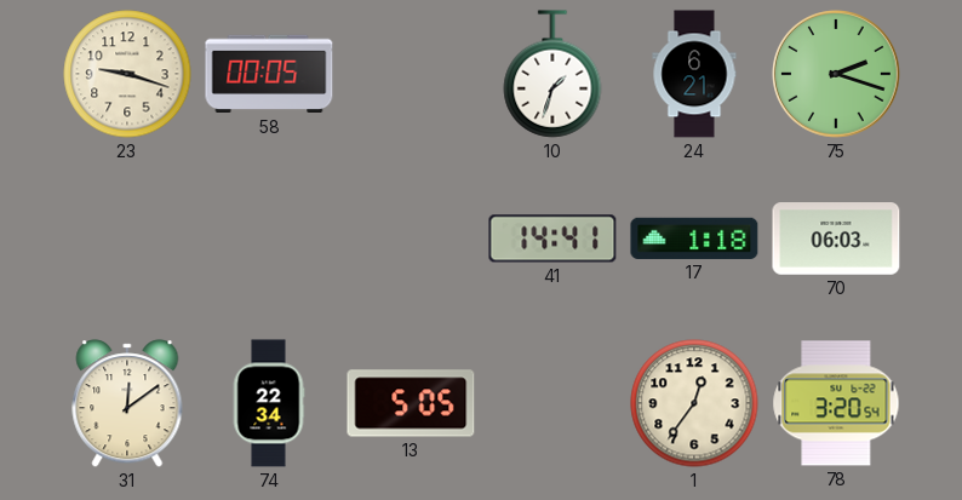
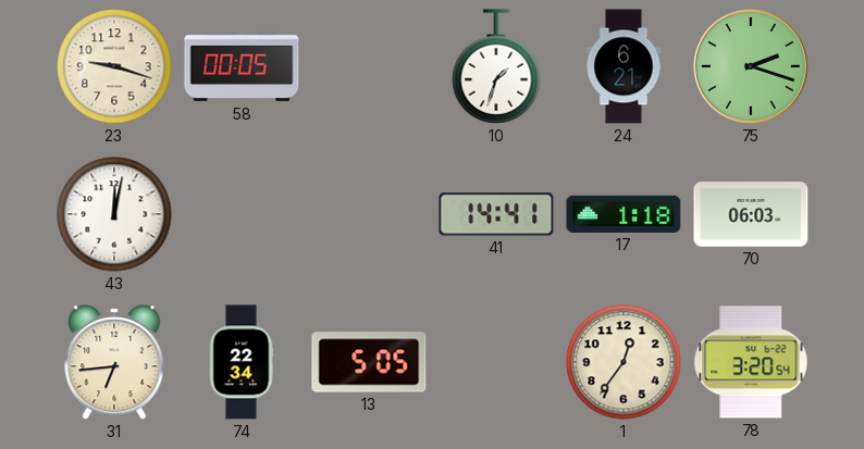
43: none -> 12:02 (114, 214)
31: 12:09 -> 6:44 (114, 362)
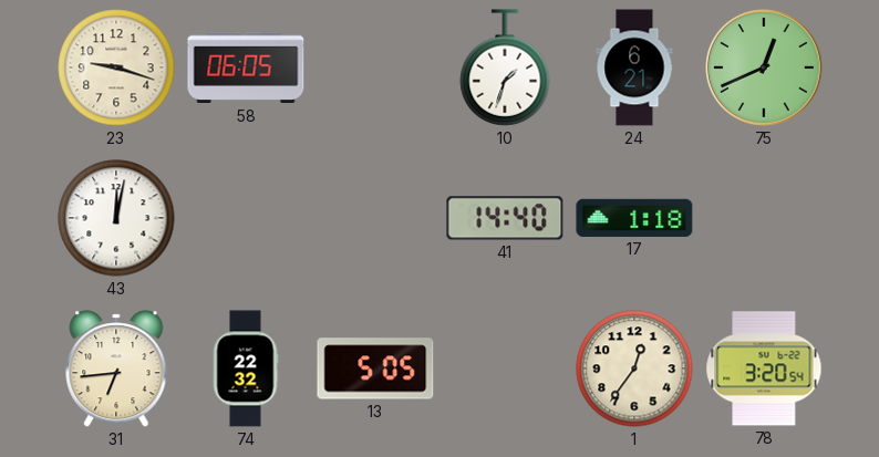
58: 00:05 -> 06:05 (246, 67)
75: 2:18 -> 12:41 (765, 69)
41: 14:41 -> 14:40 (505, 218)
70: 06:03 -> none (751, 214)
74: 22:34 -> 22:32 (246, 368)
